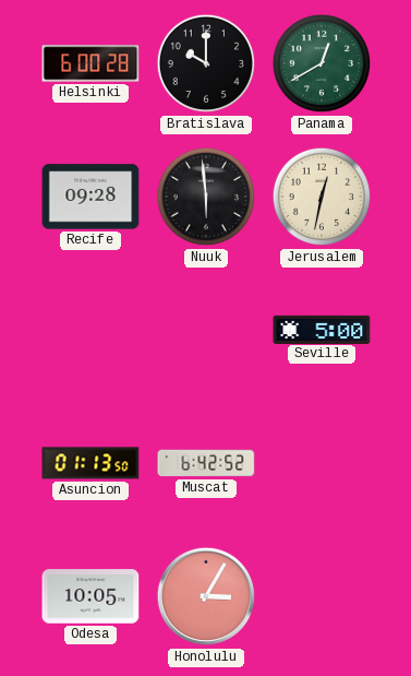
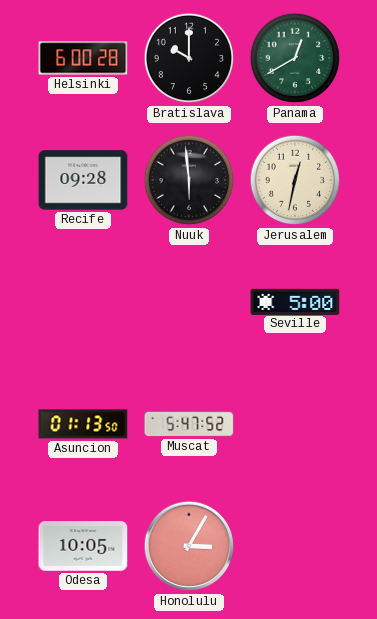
Muscat: 6:42 -> 5:47 (189, 424)
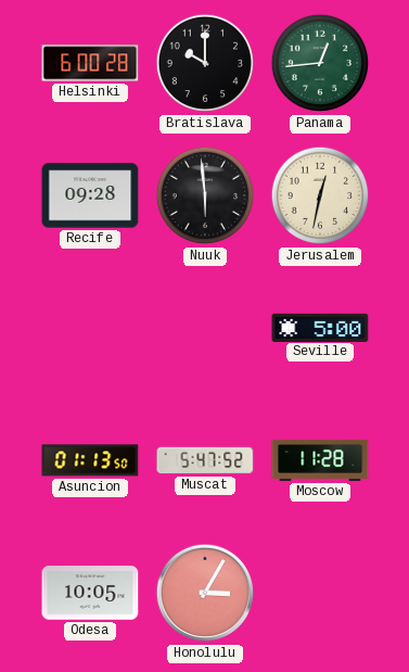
Panama: 12:40 -> 12:44 (320, 63)
Moscow: none -> 11:28 (320, 460)
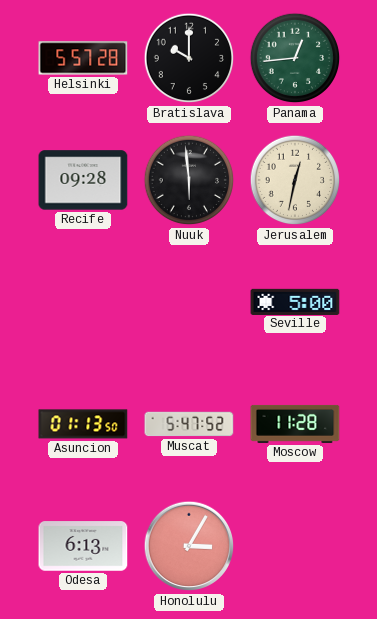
Helsinki: 6:00 -> 5:57 (83, 58)
Odesa: 10:05 -> 6:13 (83, 546)
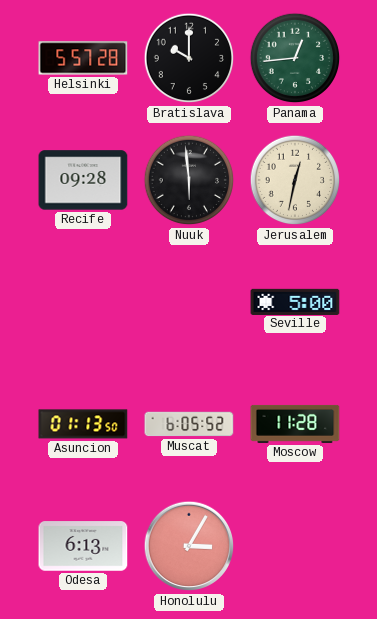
Muscat: 5:47 -> 6:05 (189, 424)
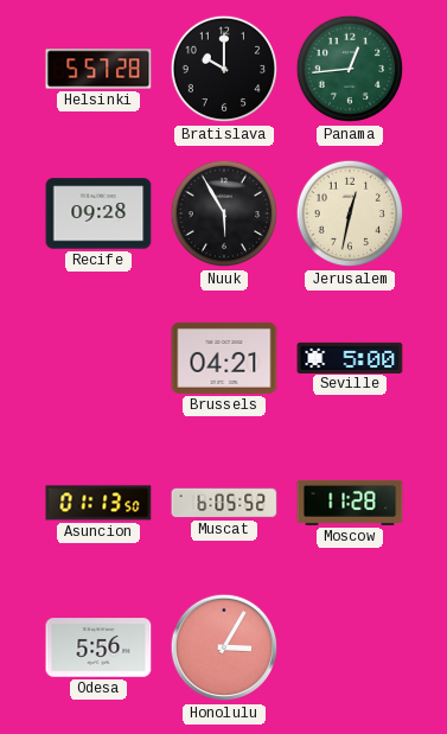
Nuuk: 5:59 -> 5:55 (224, 213)
Brussels: none -> 04:21 (224, 358)
Odesa: 6:13 -> 5:56 (98, 647)
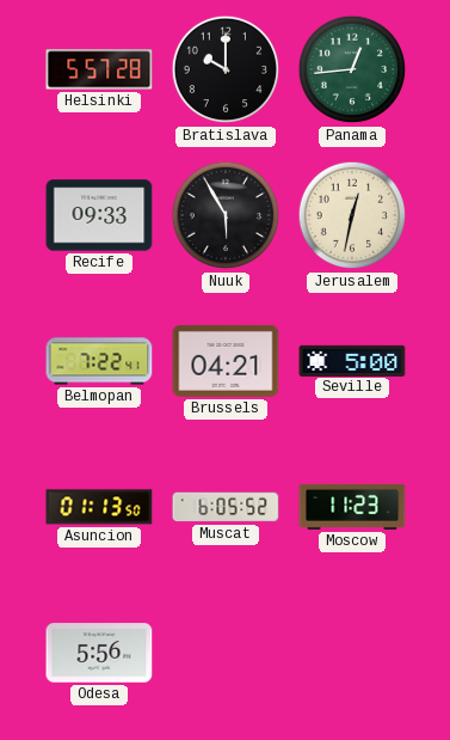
Recife: 09:28 -> 09:33 (99, 215)
Belmopan: none -> 7:22 (99, 361)
Moscow: 11:28 -> 11:23 (352, 507)
Honolulu: 3:05 -> none (224, 647)
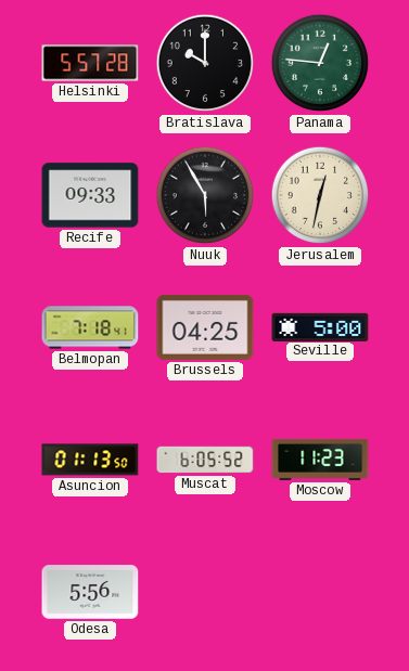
Panama: 12:44 -> 12:46 (320, 63)
Belmopan: 7:22 -> 7:18 (90, 327)
Brussels: 04:21 -> 04:25 (205, 327)
